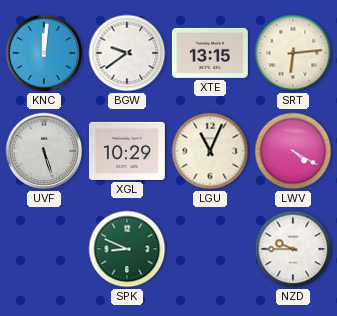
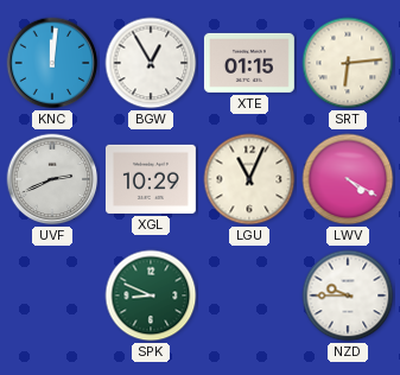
BGW: 9:39 -> 12:55 (151, 63)
XTE: 13:15 -> 01:15 (249, 63)
UVF: 5:27 -> 2:41 (52, 179)
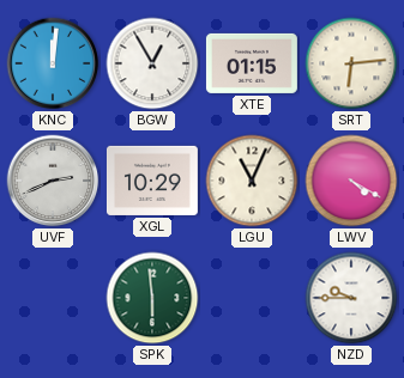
SPK: 8:49 -> 5:59 (152, 298)
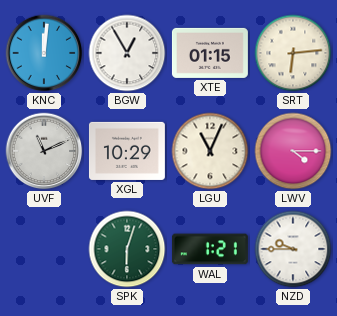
UVF: 2:41 -> 11:11 (44, 151)
LWV: 4:20 -> 4:15 (293, 151)
SPK: 5:59 -> 6:03 (127, 249)
WAL: none -> 1:21 (210, 249)
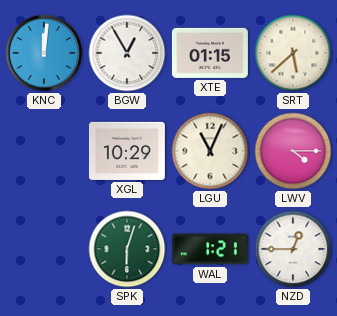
SRT: 6:14 -> 5:38 (293, 53)
UVF: 11:11 -> none (44, 151)
NZD: 9:45 -> 12:45 (293, 249)
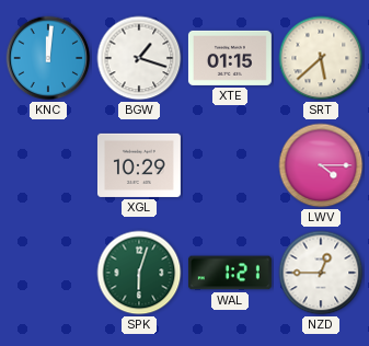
BGW: 12:55 -> 1:18 (139, 58)
LGU: 11:04 -> none (210, 151)
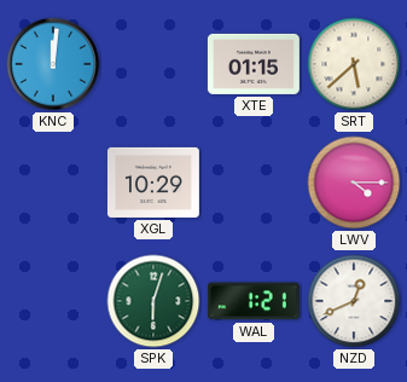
BGW: 1:18 -> none (139, 58)
NZD: 12:45 -> 12:41 (354, 301)
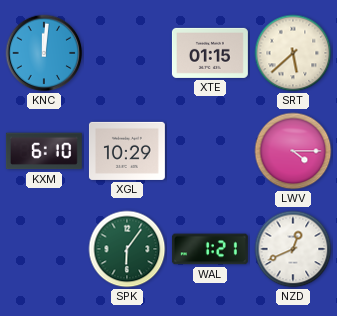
KXM: none -> 6:10 (44, 151)
SPK: 6:03 -> 6:06 (127, 249)
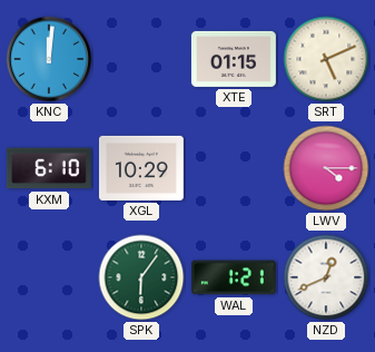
SRT: 5:38 -> 5:11 (326, 59)
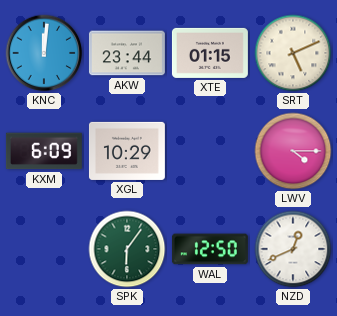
AKW: none -> 23:44 (127, 53)
KXM: 6:10 -> 6:09 (44, 151)
WAL: 1:21 -> 12:50 (210, 249)
